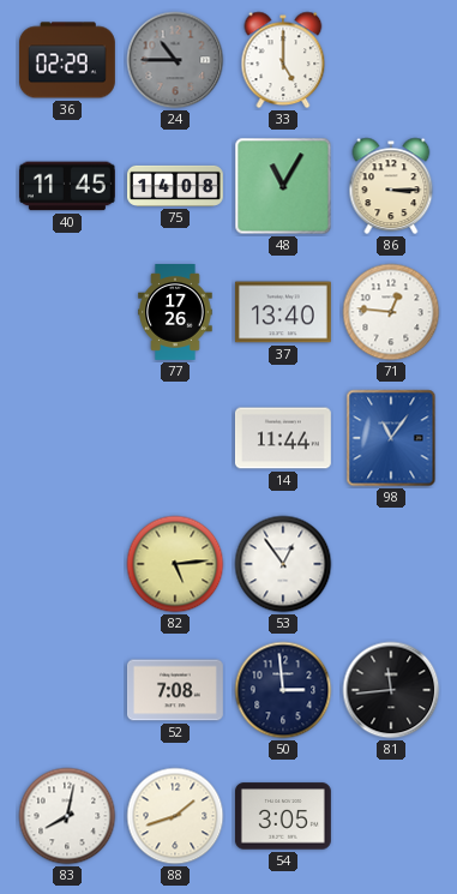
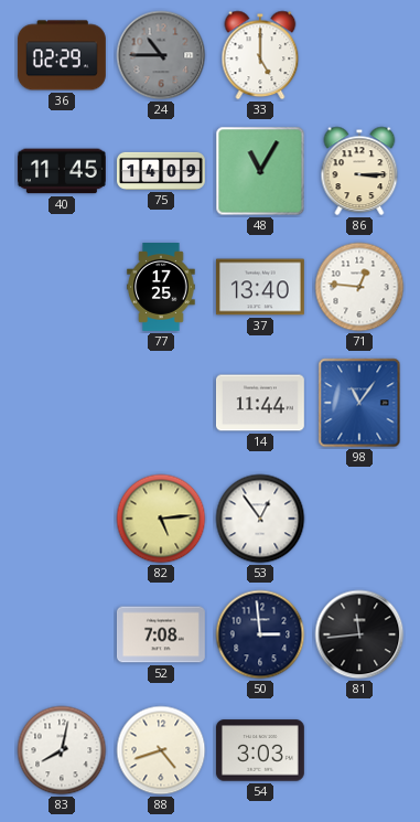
75: 14:08 -> 14:09 (162, 171)
77: 17:26 -> 17:25 (161, 288)
88: 1:42 -> 4:42 (161, 750)
54: 3:05 -> 3:03 (260, 750)
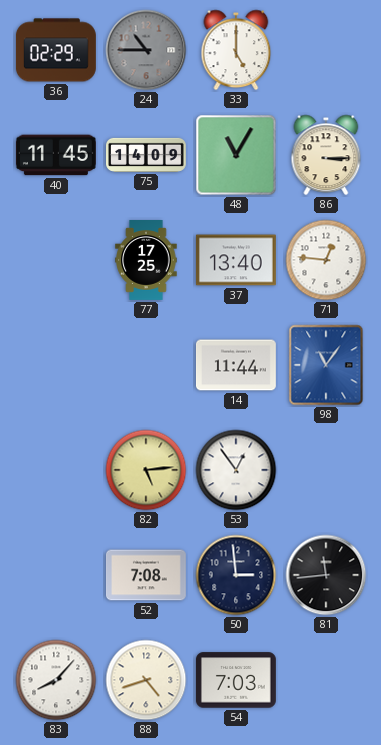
83: 8:02 -> 8:07 (56, 680)
54: 3:03 -> 7:03 (236, 680)
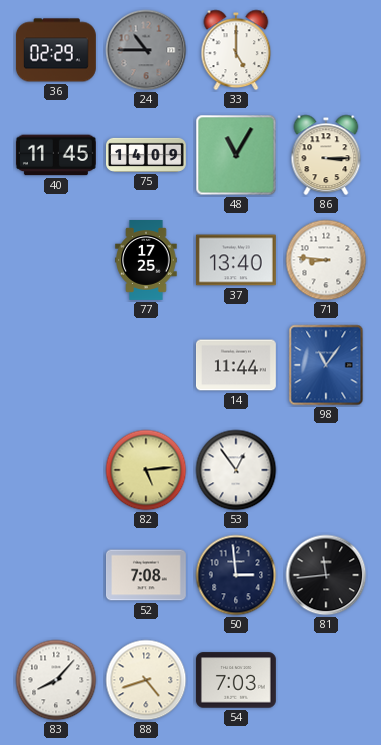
71: 12:46 -> 8:46 (326, 260)
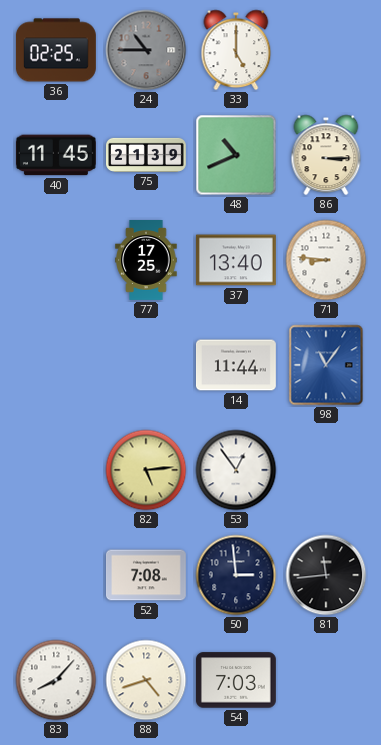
36: 02:29 -> 02:25 (56, 50)
75: 14:09 -> 21:39 (147, 155)
48: 11:05 -> 10:41 (236, 155)
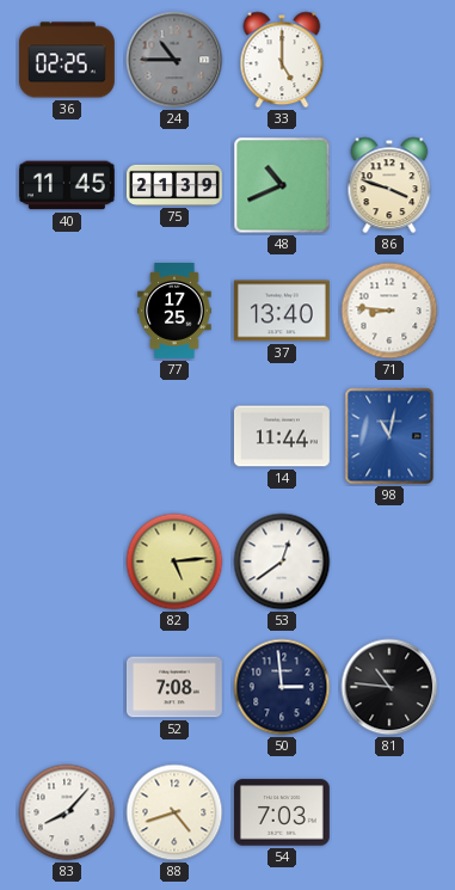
86: 3:15 -> 3:48 (389, 185)
98: 11:06 -> 11:02 (389, 436)
53: 12:54 -> 12:39 (282, 561)
81: 11:44 -> 10:46 (389, 687)
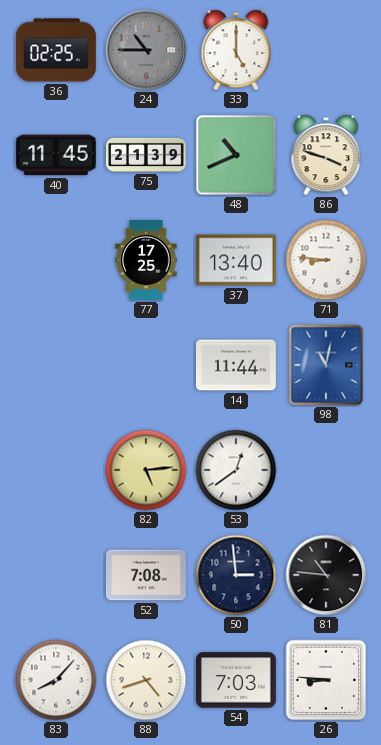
26: none -> 8:46 (326, 680)
